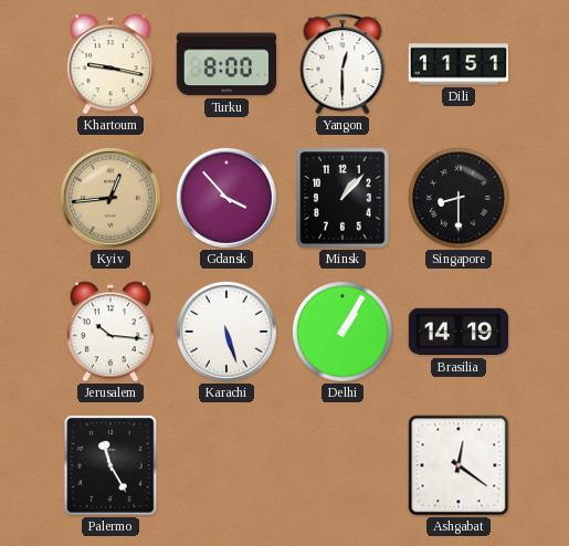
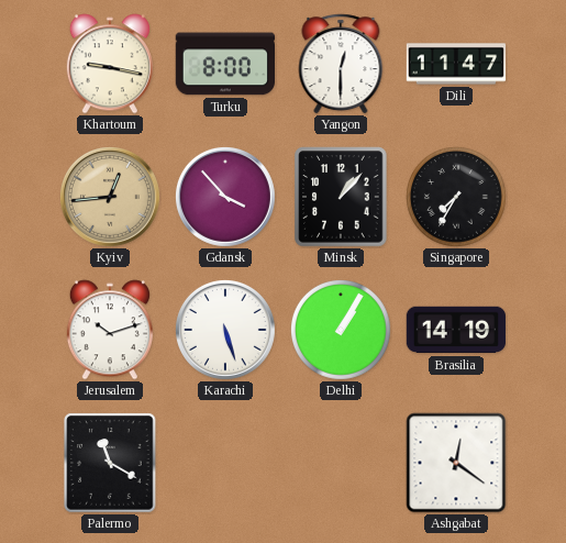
Dili: 11:51 -> 11:47 (456, 64)
Singapore: 8:30 -> 7:35 (456, 197)
Jerusalem: 10:16 -> 10:12 (110, 330)
Palermo: 11:25 -> 11:20 (110, 463)
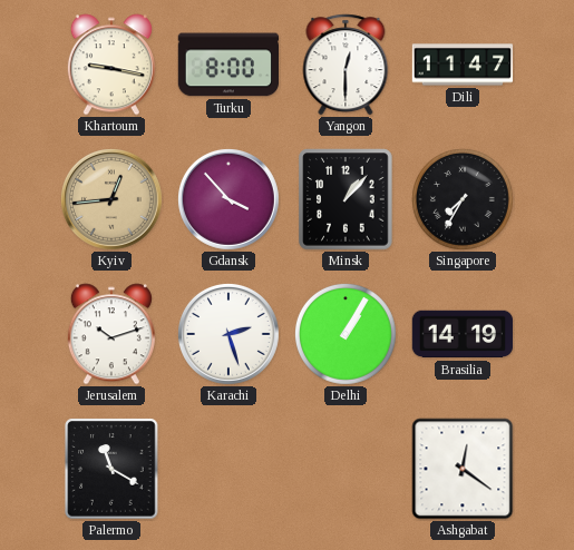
Karachi: 5:27 -> 2:27 (228, 334)
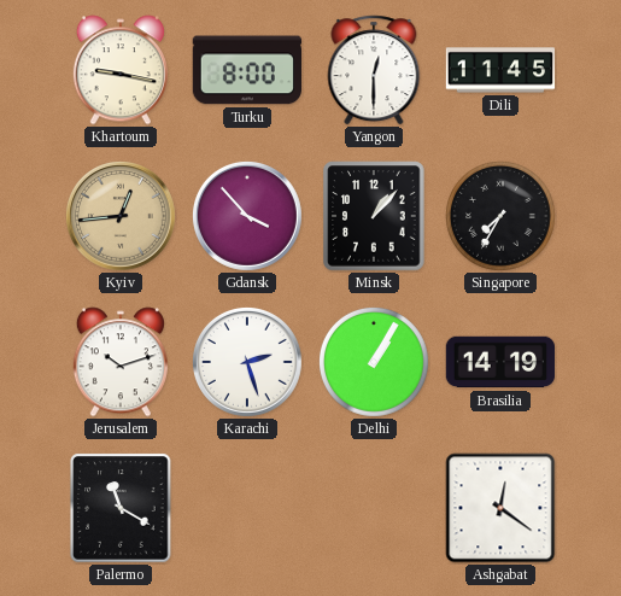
Dili: 11:47 -> 11:45 (500, 70)
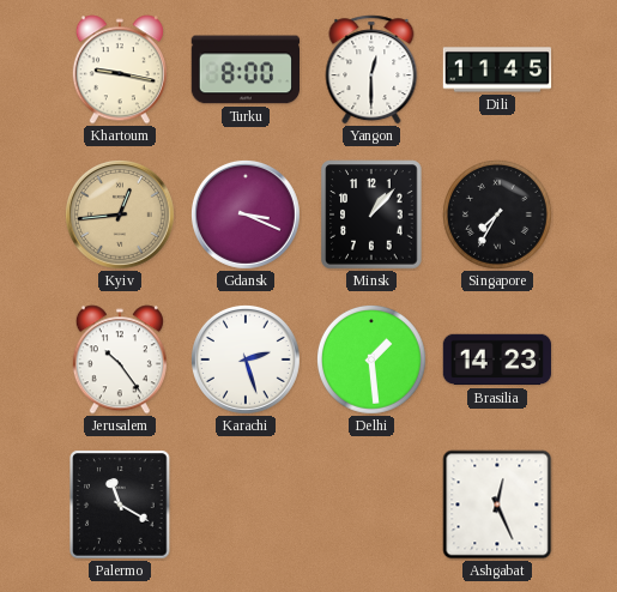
Gdansk: 3:53 -> 3:19 (246, 215)
Jerusalem: 10:12 -> 10:24 (120, 360)
Delhi: 1:05 -> 1:29 (371, 360)
Brasilia: 14:19 -> 14:23 (497, 360)
Ashgabat: 12:21 -> 12:26 (497, 505)
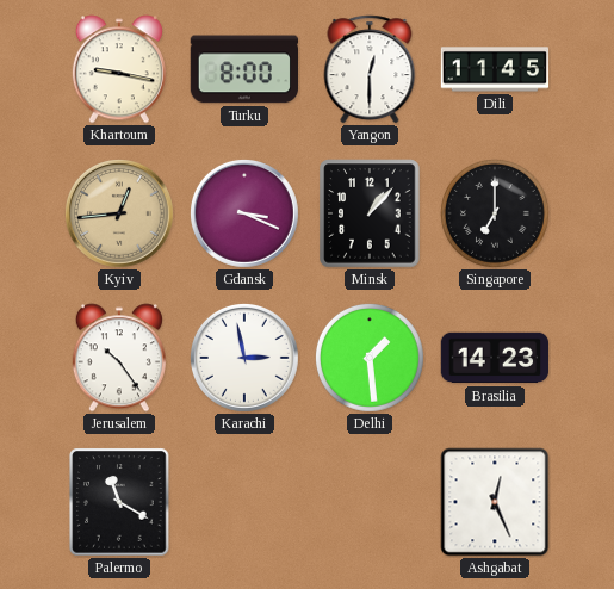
Singapore: 7:35 -> 7:00 (495, 213)
Karachi: 2:27 -> 2:58 (244, 358)
